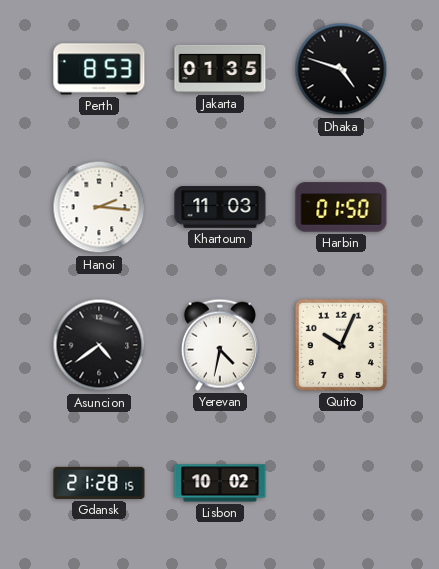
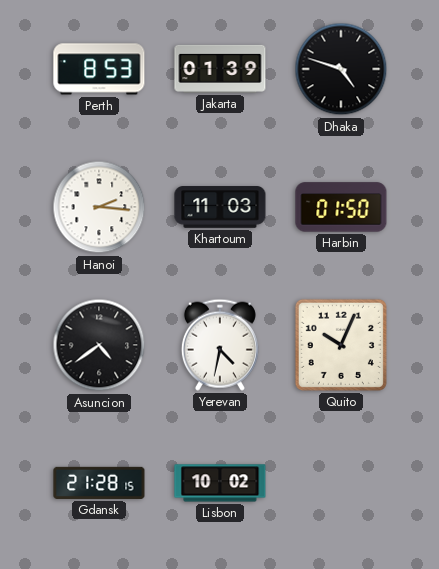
Jakarta: 01:35 -> 01:39 (220, 69)
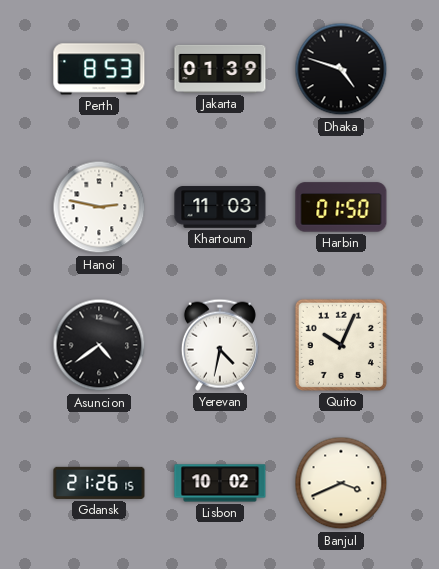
Hanoi: 2:16 -> 2:47 (99, 207)
Gdansk: 21:28 -> 21:26 (99, 483)
Banjul: none -> 3:41 (341, 483)
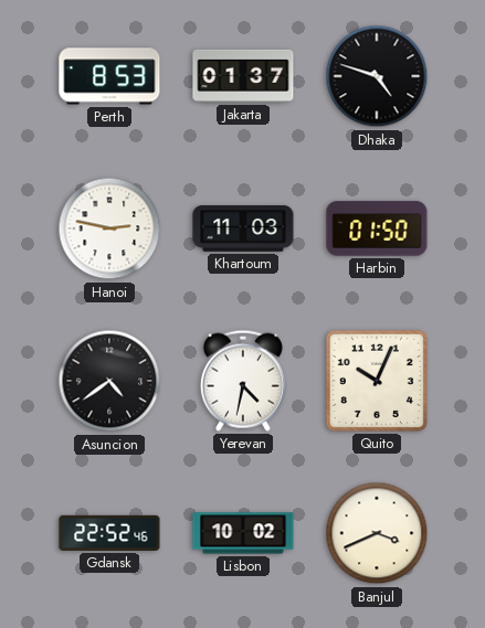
Jakarta: 01:39 -> 01:37 (243, 76)
Gdansk: 21:26 -> 22:52 (109, 533)
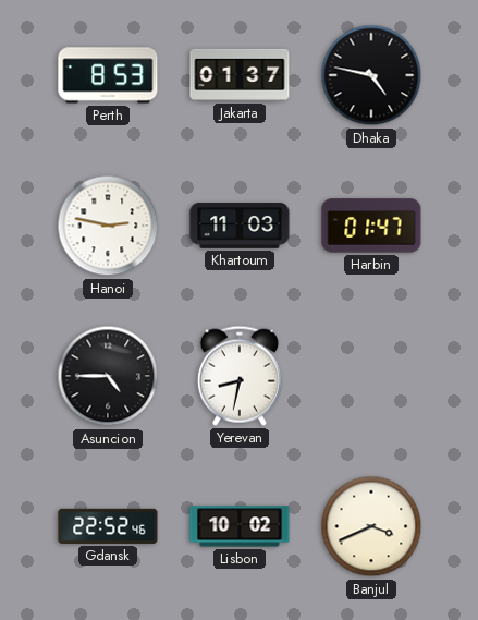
Dhaka: 4:48 -> 4:47 (371, 75)
Harbin: 01:50 -> 01:47 (371, 226)
Asuncion: 4:39 -> 4:45 (108, 376)
Yerevan: 4:32 -> 8:32 (240, 376)
Quito: 10:04 -> none (377, 381)
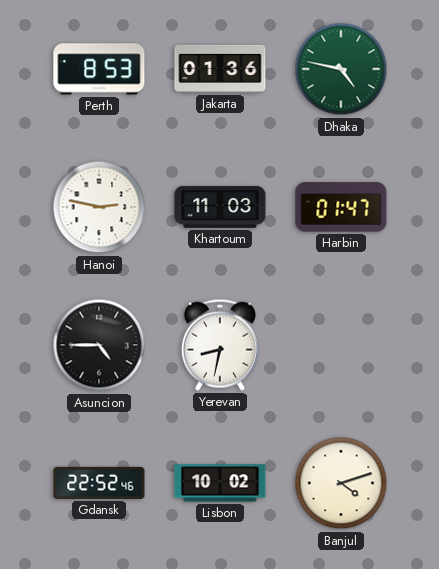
Jakarta: 01:37 -> 01:36 (220, 69)
Dhaka dial: black -> green (341, 69)
Banjul: 3:41 -> 4:12 (341, 483)
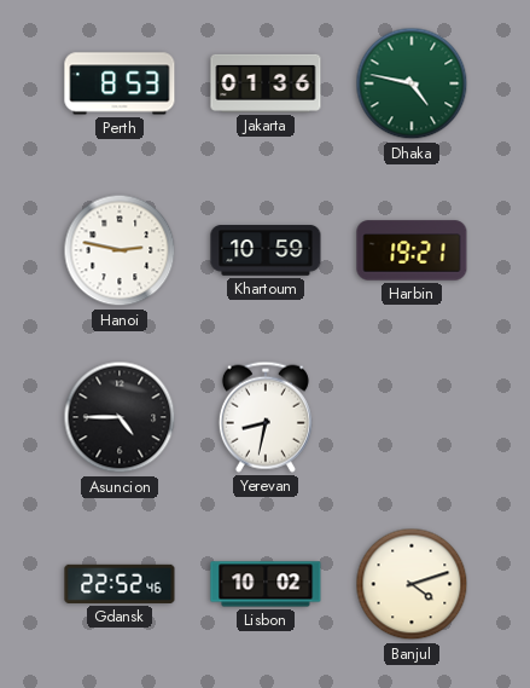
Khartoum: 11:03 -> 10:59 (266, 250)
Harbin: 01:47 -> 19:21 (412, 250)
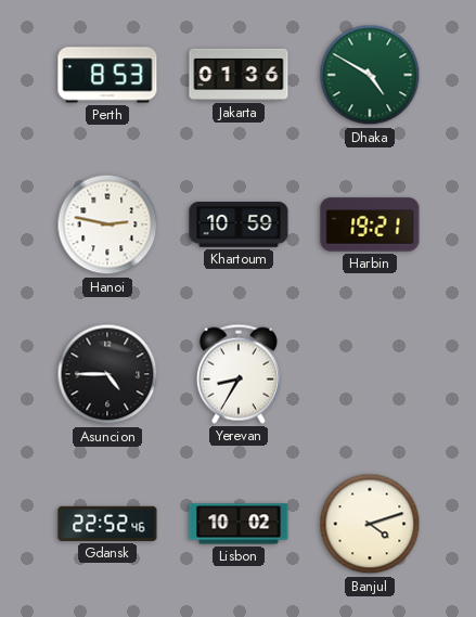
Dhaka: 4:47 -> 4:50 (370, 75)
Yerevan: 8:32 -> 8:35 (239, 374)
